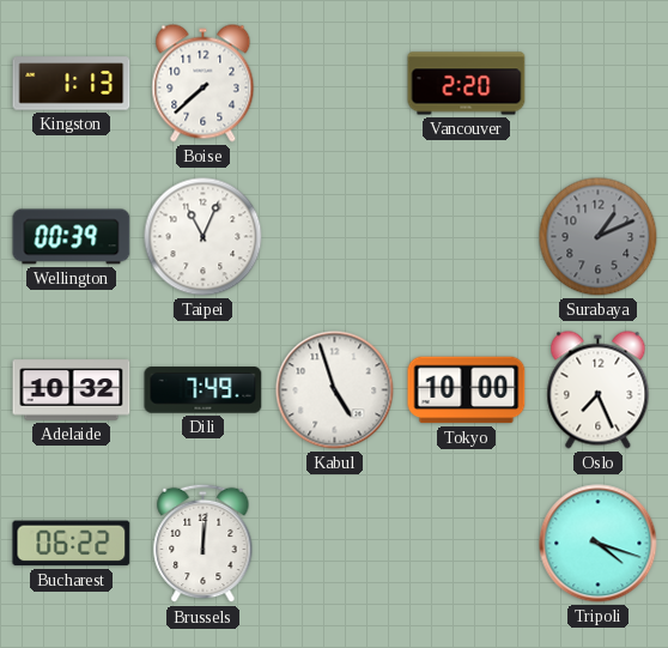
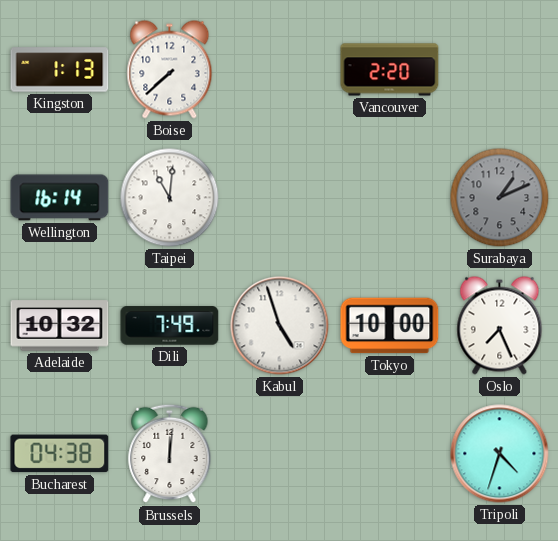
Wellington: 00:39 -> 16:14 (60, 198)
Taipei: 11:04 -> 11:01 (170, 198)
Bucharest: 06:22 -> 04:38 (60, 454)
Tripoli: 4:18 -> 4:33 (500, 454)
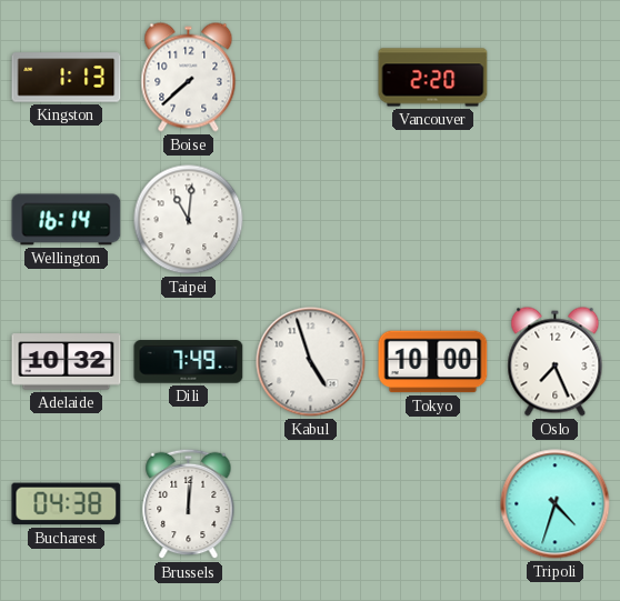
Surabaya: 1:11 -> none (500, 198)
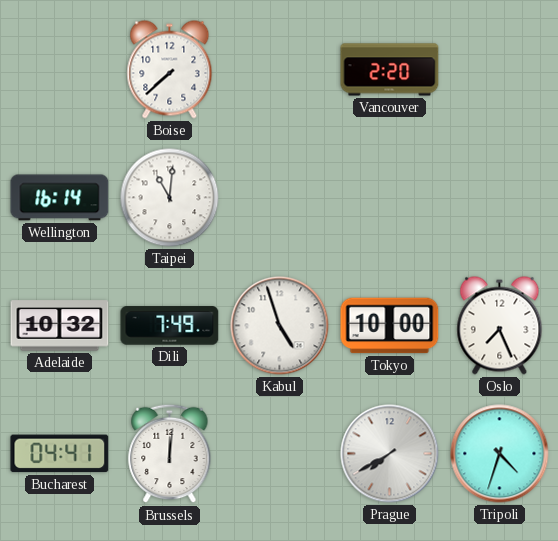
Kingston: 1:13 -> none (67, 78)
Bucharest: 04:38 -> 04:41 (60, 454)
Prague: none -> 7:40 (390, 454)
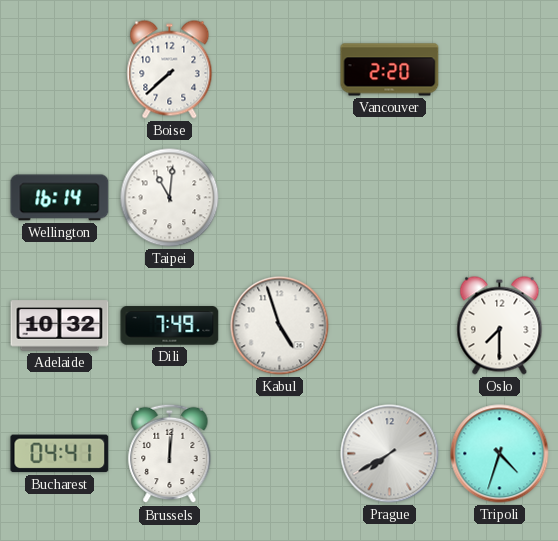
Tokyo: 10:00 -> none (390, 326)
Oslo: 7:26 -> 7:30 (500, 326)
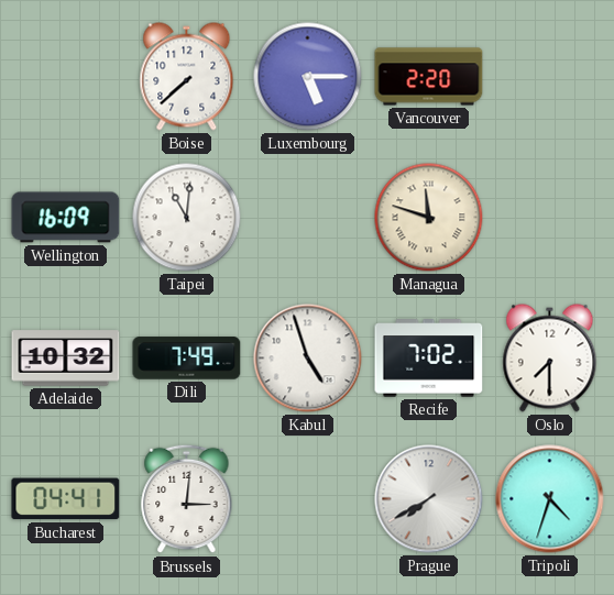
Luxembourg: none -> 5:15 (308, 77)
Wellington: 16:14 -> 16:09 (66, 218)
Managua: none -> 11:48 (429, 218)
Recife: none -> 7:02 (429, 359)
Brussels: 12:01 -> 3:01 (187, 499)
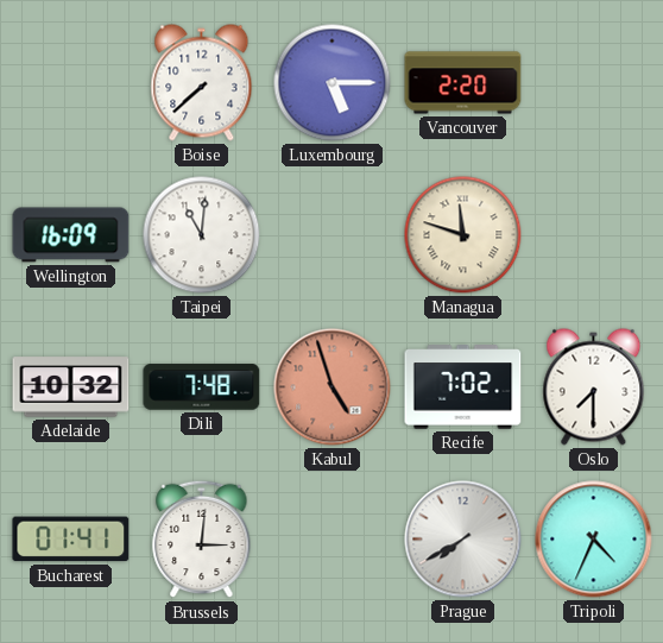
Dili: 7:49 -> 7:48 (202, 387)
Kabul dial: white -> salmon (333, 387)
Bucharest: 04:41 -> 01:41 (71, 540)
Tripoli: 4:33 -> 4:34 (594, 540)
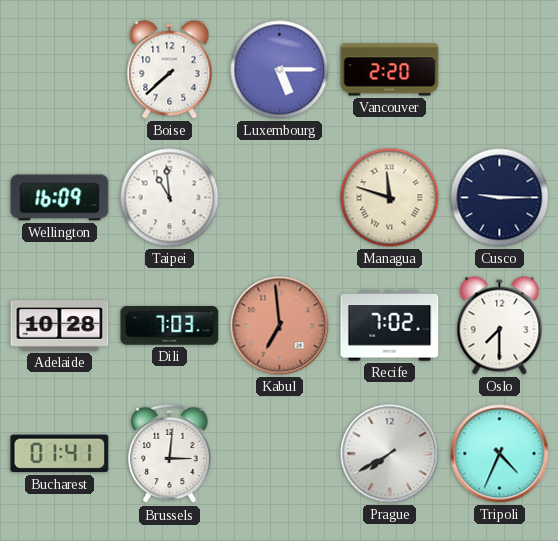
Taipei: 11:01 -> 10:59 (170, 198)
Cusco: none -> 9:15 (500, 198)
Adelaide: 10:32 -> 10:28 (60, 326)
Dili: 7:48 -> 7:03 (170, 326)
Kabul: 4:57 -> 6:59 (280, 326)
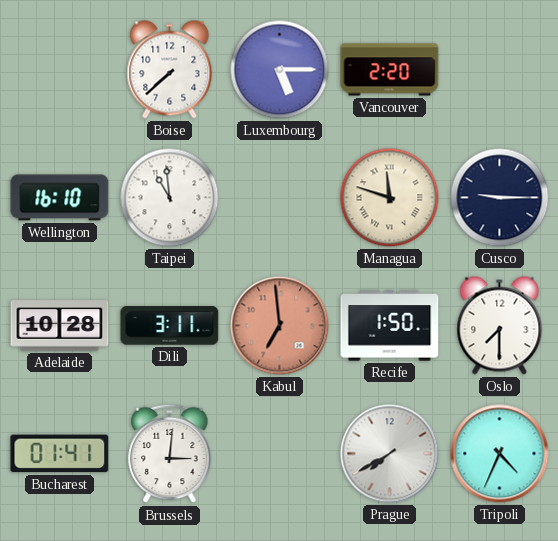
Wellington: 16:09 -> 16:10 (60, 198)
Dili: 7:03 -> 3:11 (170, 326)
Recife: 7:02 -> 1:50 (390, 326)
